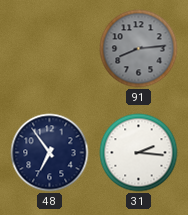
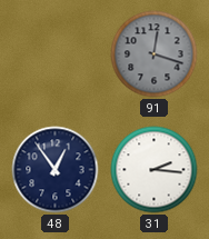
91: 8:14 -> 12:18 (155, 54)
48: 6:54 -> 12:54 (56, 170)
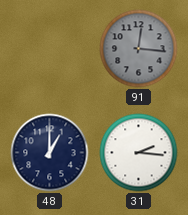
91: 12:18 -> 12:16 (139, 49)
48: 12:54 -> 1:00 (50, 153)
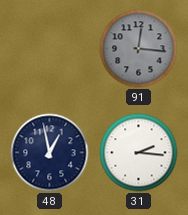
48: 1:00 -> 12:58 (50, 153)
